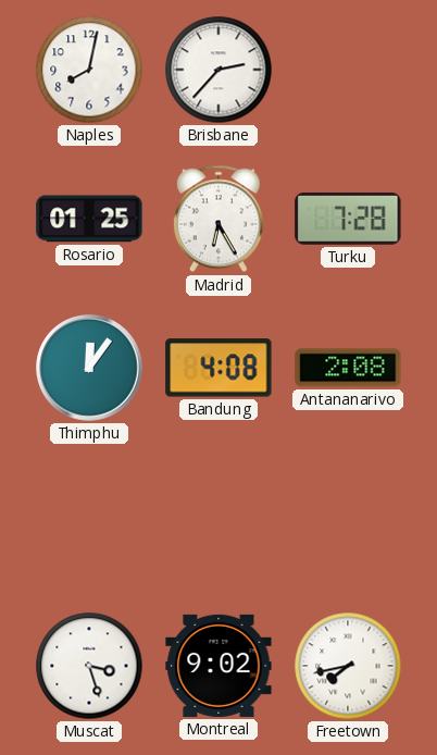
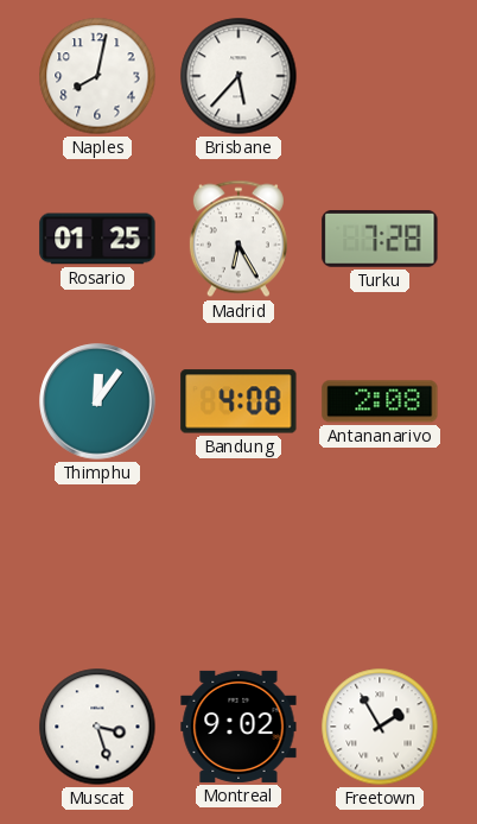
Brisbane: 2:37 -> 5:37 (238, 76)
Freetown: 7:43 -> 1:55 (380, 727)
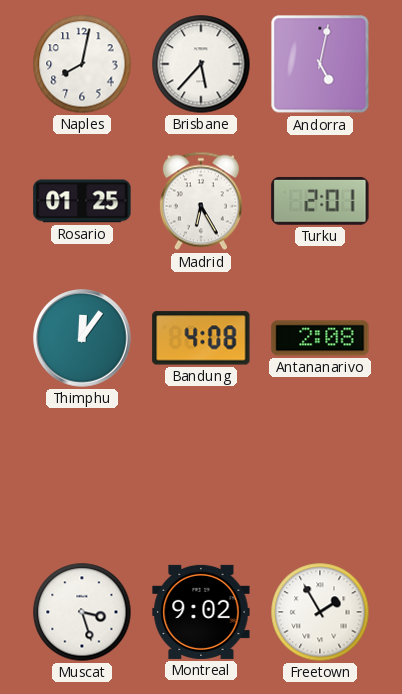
Andorra: none -> 5:02 (320, 64)
Turku: 7:28 -> 2:01 (320, 201)
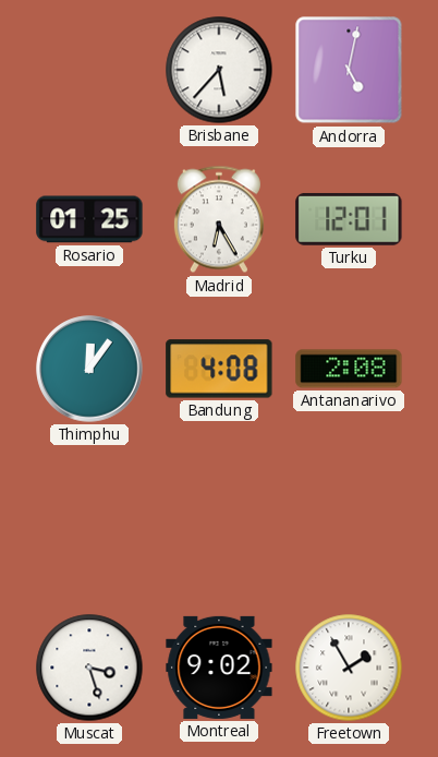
Naples: 8:02 -> none (82, 64)
Turku: 2:01 -> 12:01 (349, 219)
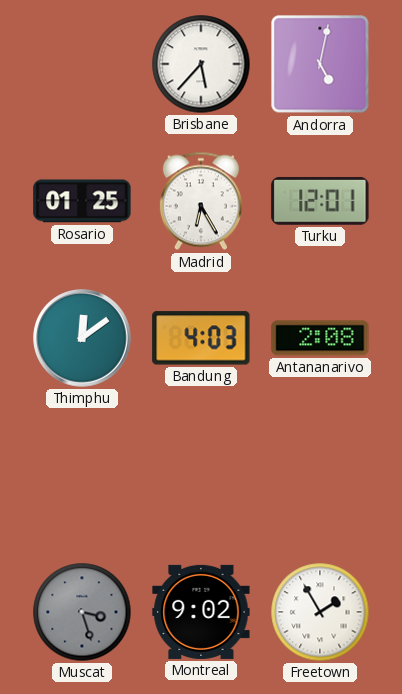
Thimphu: 12:06 -> 12:09 (82, 338)
Bandung: 4:08 -> 4:03 (201, 338)
Muscat dial: white -> grey (82, 612)
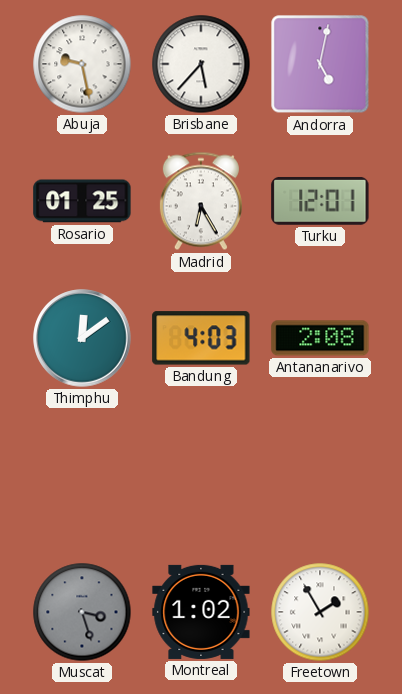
Abuja: none -> 9:28 (82, 64)
Montreal: 9:02 -> 1:02 (201, 612)
